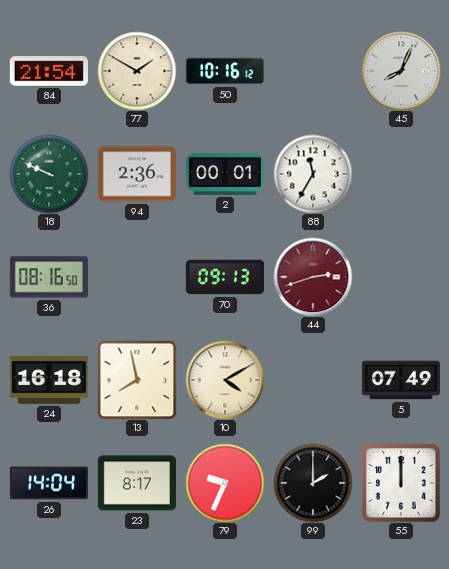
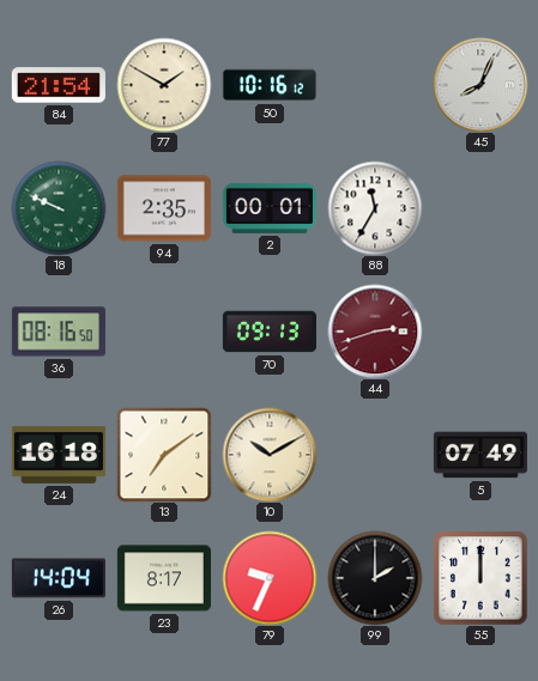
94: 2:36 -> 2:35 (164, 208)
13: 7:58 -> 7:09 (164, 455)
10: 4:10 -> 10:10 (270, 455)
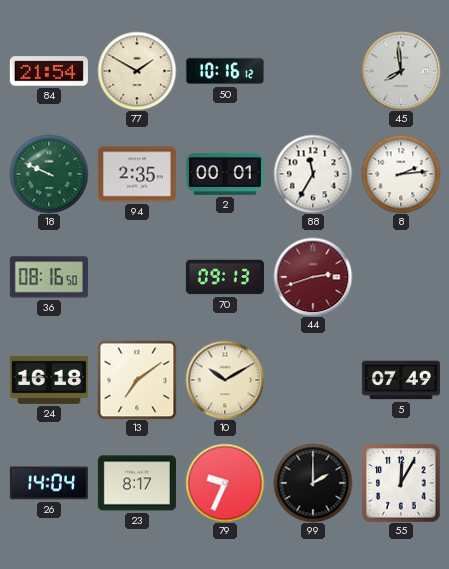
45: 8:04 -> 7:59 (401, 71)
8: none -> 2:14 (401, 174)
55: 12:00 -> 12:05 (401, 483)
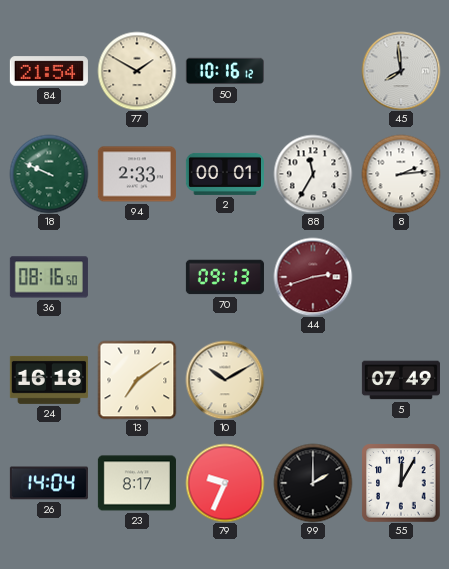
94: 2:35 -> 2:33 (137, 174)
